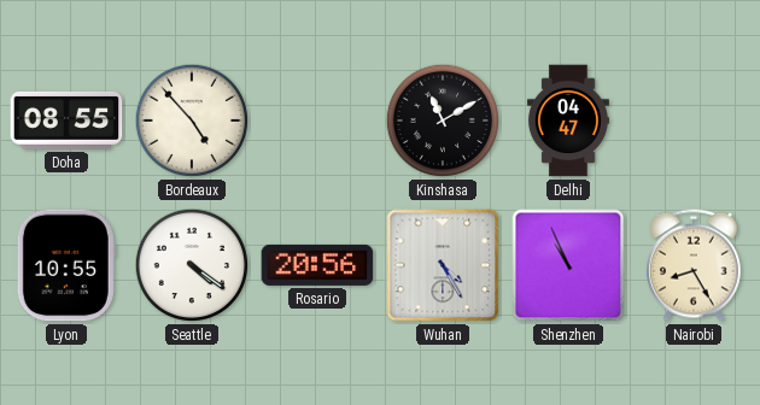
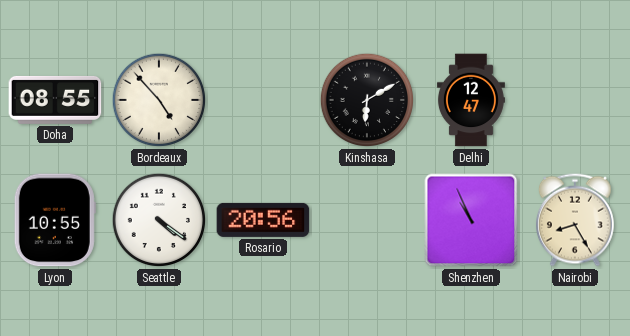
Kinshasa: 11:10 -> 6:10 (367, 100)
Delhi: 04:47 -> 12:47 (471, 100)
Wuhan: 4:25 -> none (443, 265)
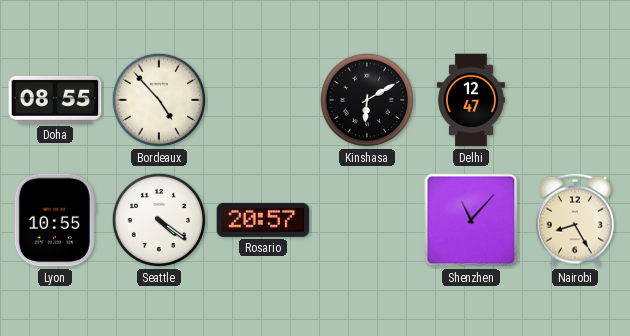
Rosario: 20:56 -> 20:57 (263, 220)
Shenzhen: 10:56 -> 11:07 (471, 220)
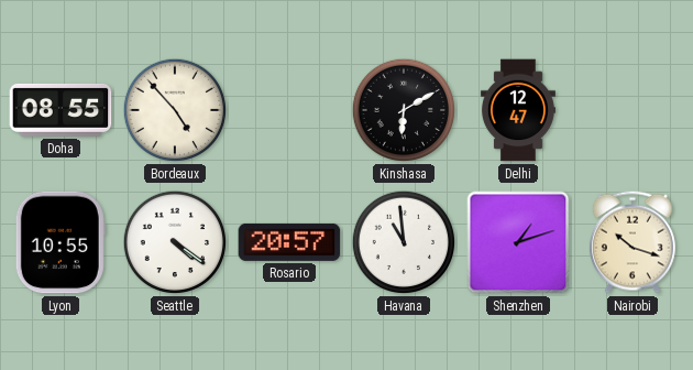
Havana: none -> 10:59 (404, 242)
Shenzhen: 11:07 -> 1:12 (518, 242)
Nairobi: 8:25 -> 10:18 (632, 242)
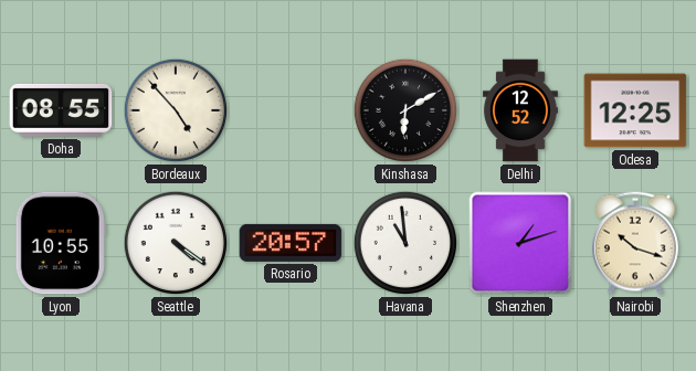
Delhi: 12:47 -> 12:52 (520, 110)
Odesa: none -> 12:25 (635, 110)
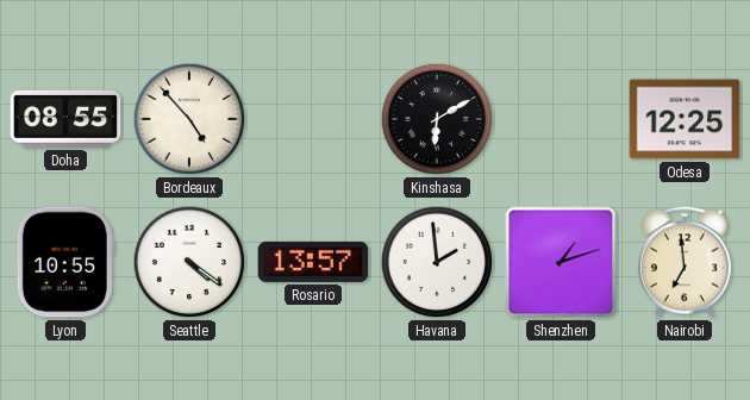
Delhi: 12:52 -> none (520, 110)
Rosario: 20:57 -> 13:57 (313, 262)
Havana: 10:59 -> 1:59 (437, 262)
Nairobi: 10:18 -> 6:59 (685, 262)
